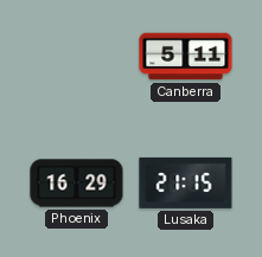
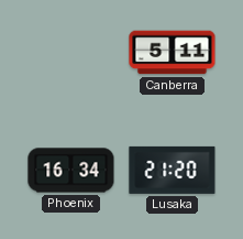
Phoenix: 16:29 -> 16:34 (71, 171)
Lusaka: 21:15 -> 21:20 (173, 170)
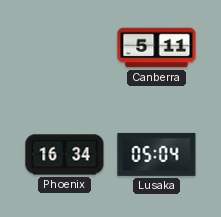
Lusaka: 21:20 -> 05:04 (157, 154)
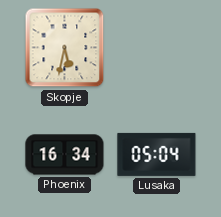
Skopje: none -> 5:32 (65, 48)
Canberra: 5:11 -> none (157, 48)
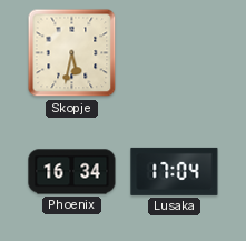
Lusaka: 05:04 -> 17:04 (175, 171)
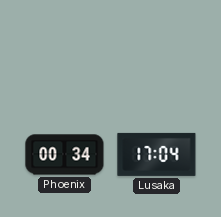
Skopje: 5:32 -> none (72, 53)
Phoenix: 16:34 -> 00:34 (65, 155)
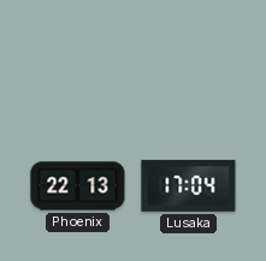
Phoenix: 00:34 -> 22:13 (78, 186)
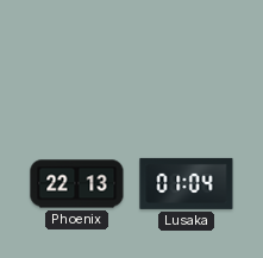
Lusaka: 17:04 -> 01:04 (187, 183)
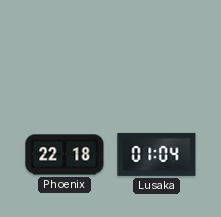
Phoenix: 22:13 -> 22:18 (65, 155)
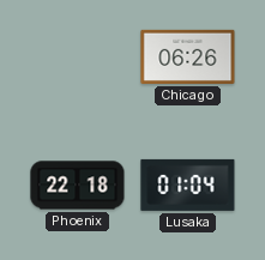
Chicago: none -> 06:26 (188, 56)
